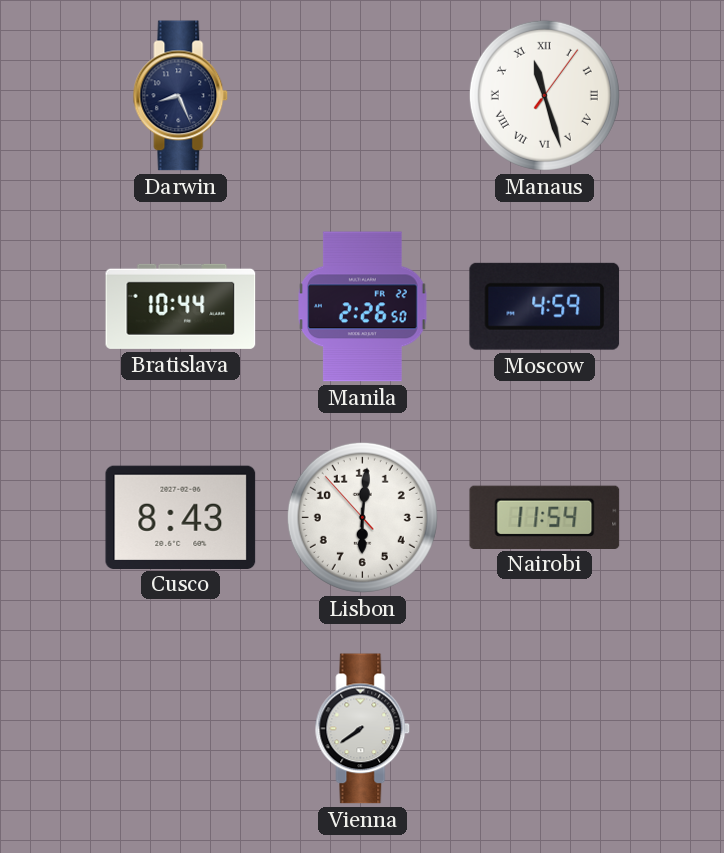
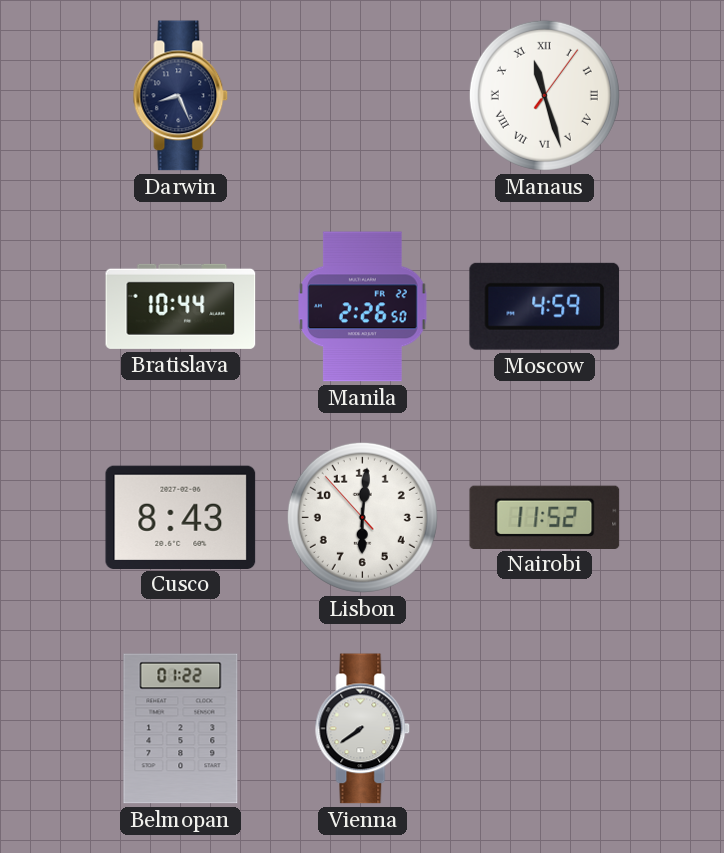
Nairobi: 11:54 -> 11:52 (545, 517)
Belmopan: none -> 01:22 (181, 729)
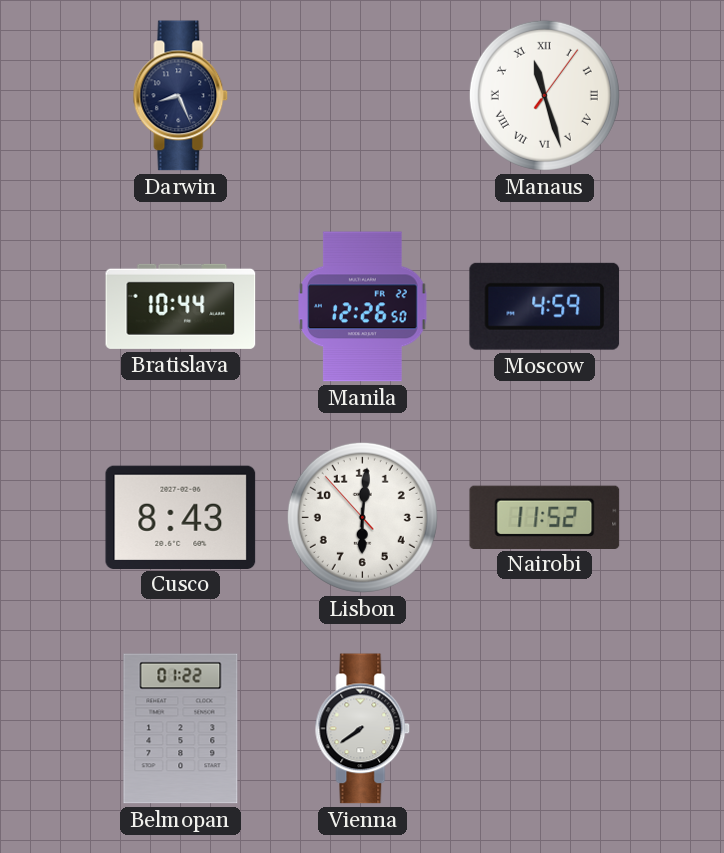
Manila: 2:26 -> 12:26 (363, 307)
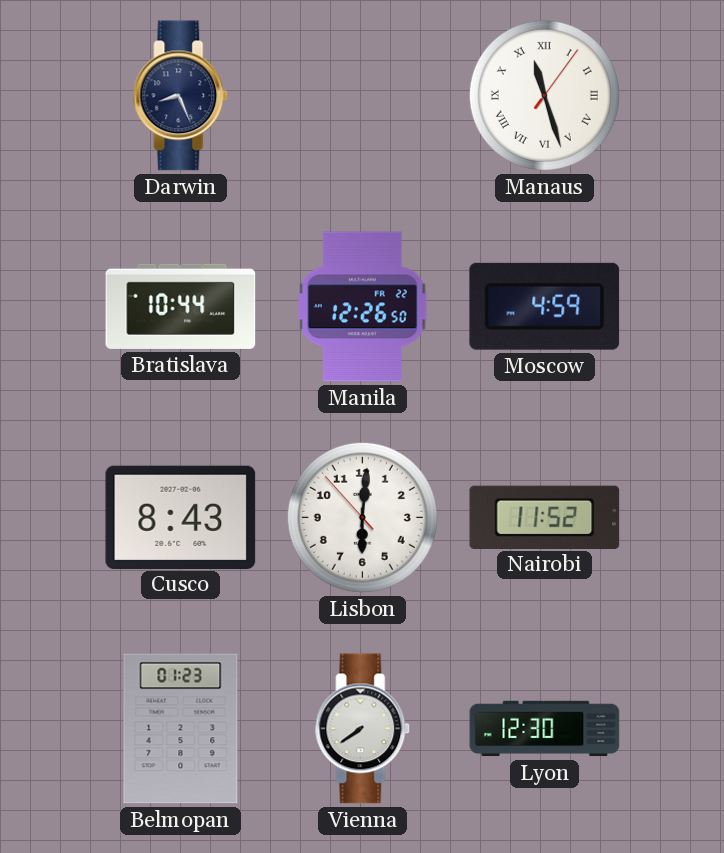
Belmopan: 01:22 -> 01:23 (181, 729)
Lyon: none -> 12:30 (545, 729)
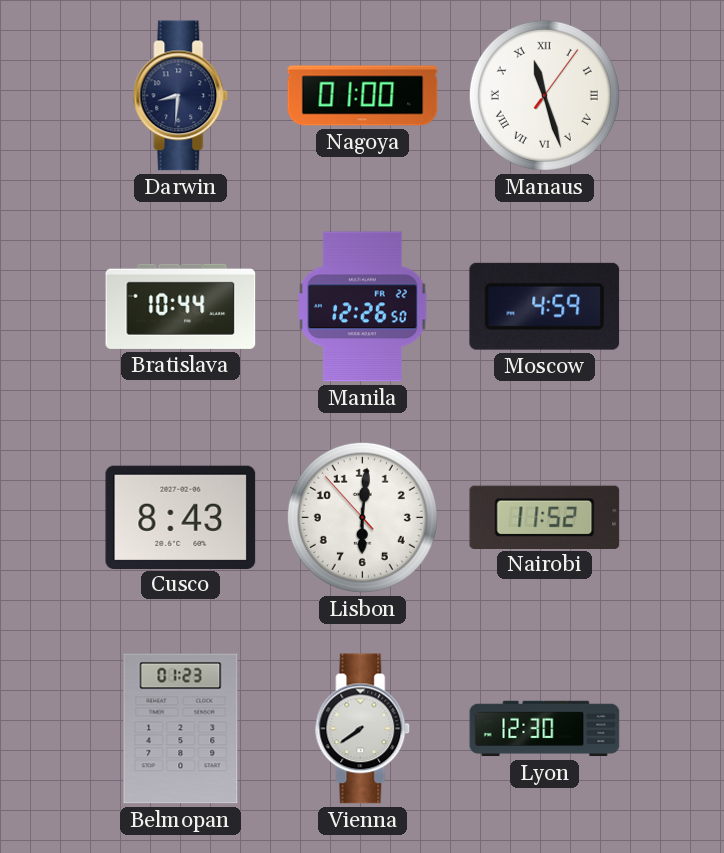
Darwin: 8:26 -> 8:31 (181, 96)
Nagoya: none -> 01:00 (363, 96)
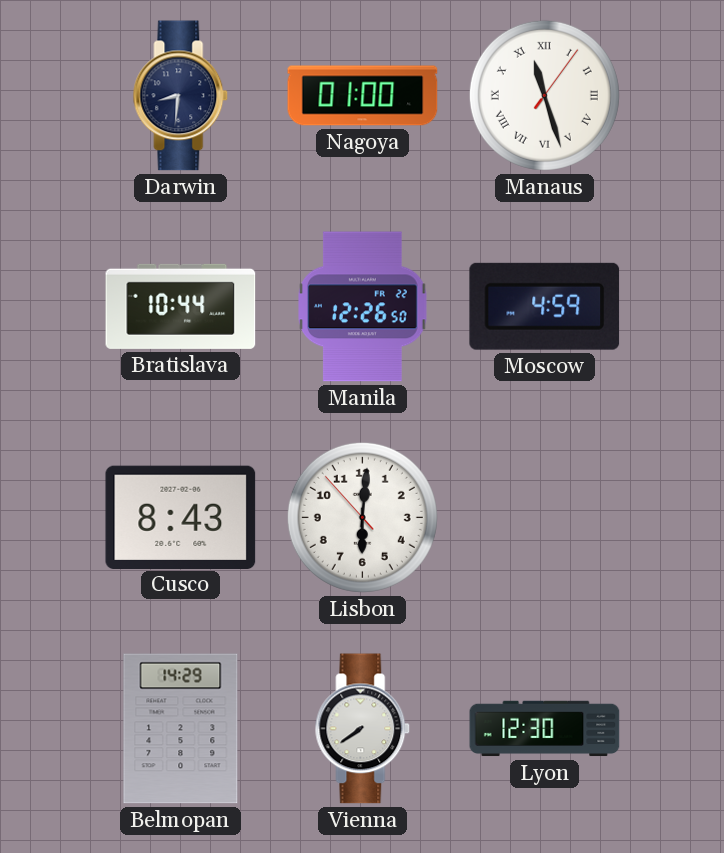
Nairobi: 11:52 -> none (545, 517)
Belmopan: 01:23 -> 14:29 (181, 729)
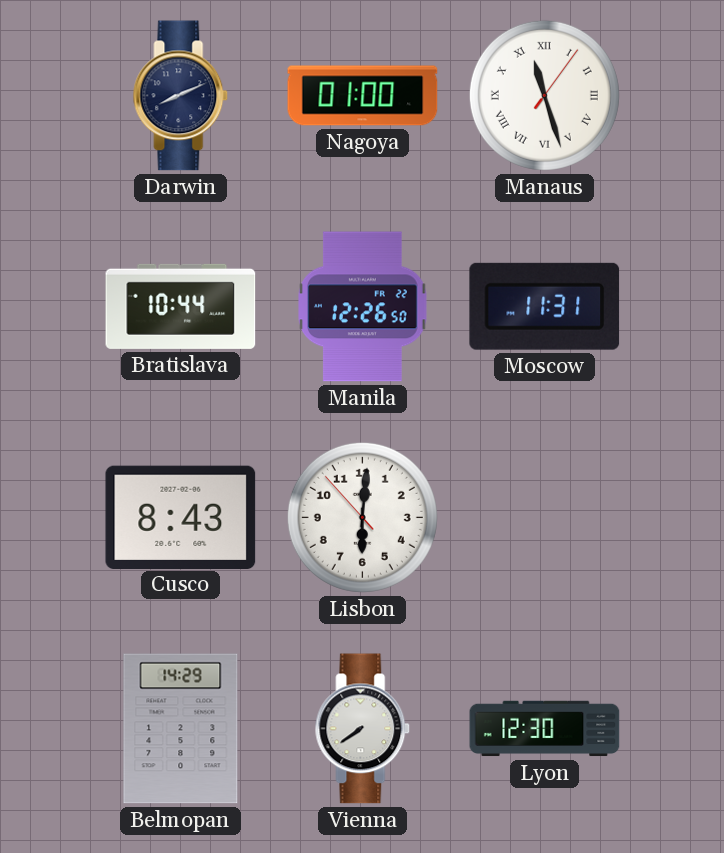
Darwin: 8:31 -> 8:11 (181, 96)
Moscow: 4:59 -> 11:31 (545, 306)
